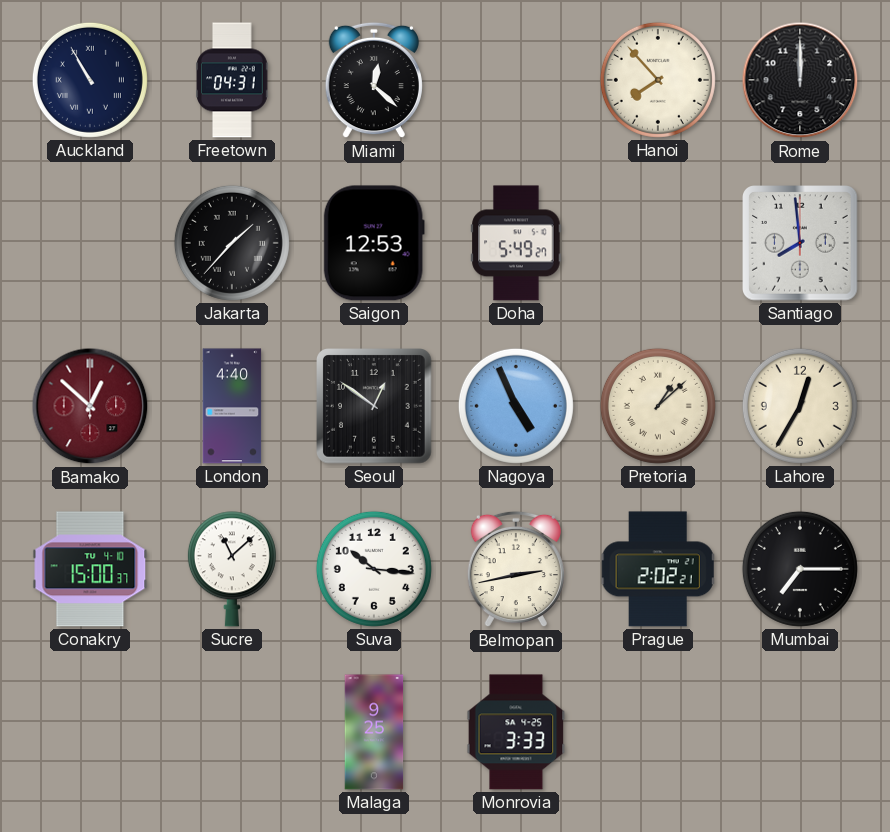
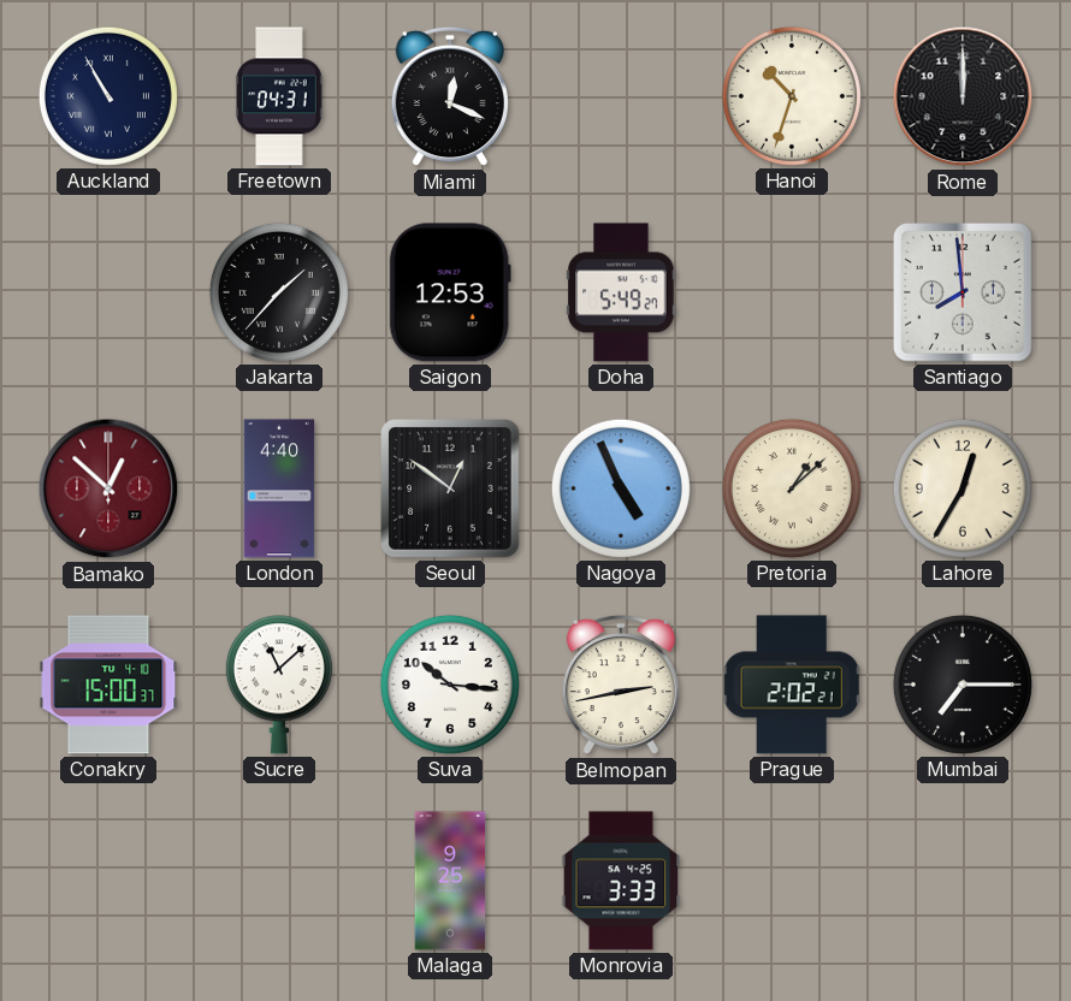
Miami: 12:22 -> 12:19 (450, 96)
Hanoi: 7:53 -> 10:33 (792, 96)
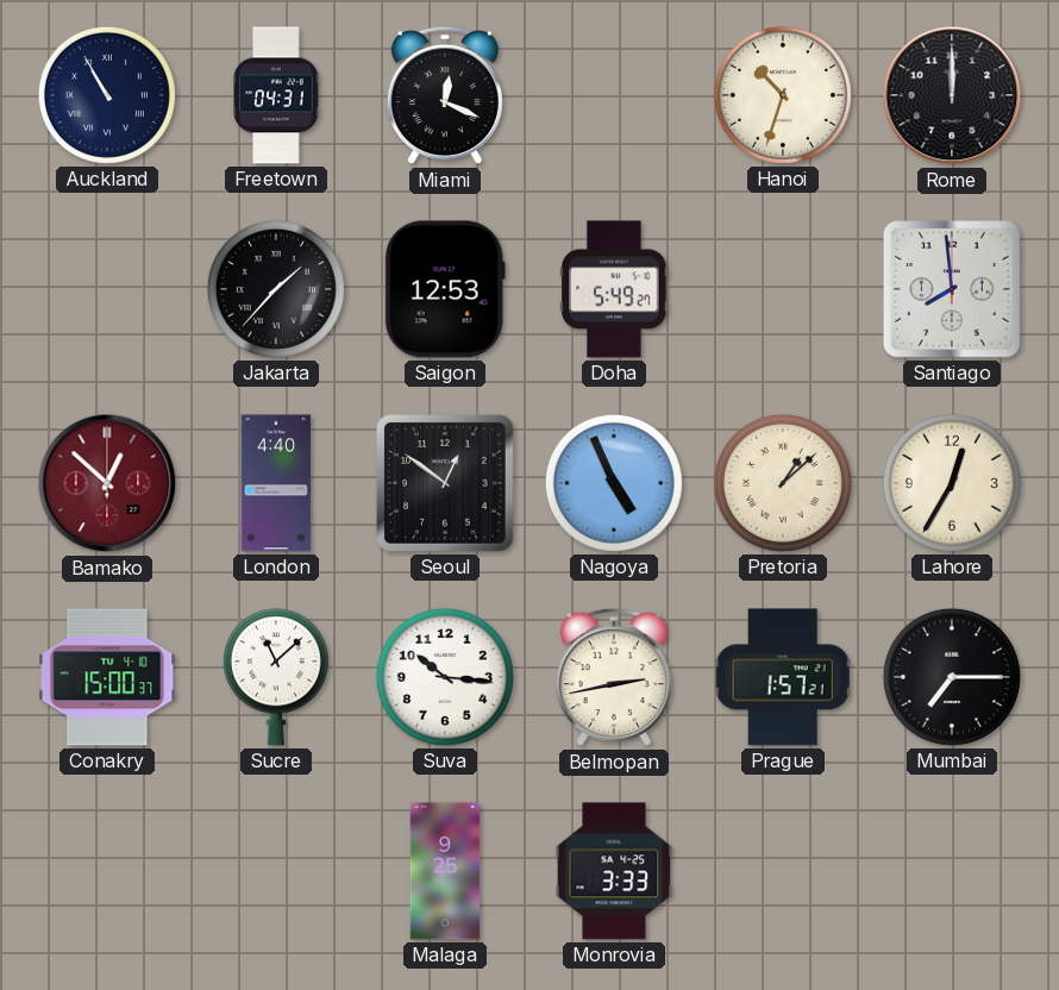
Prague: 2:02 -> 1:57 (783, 677)
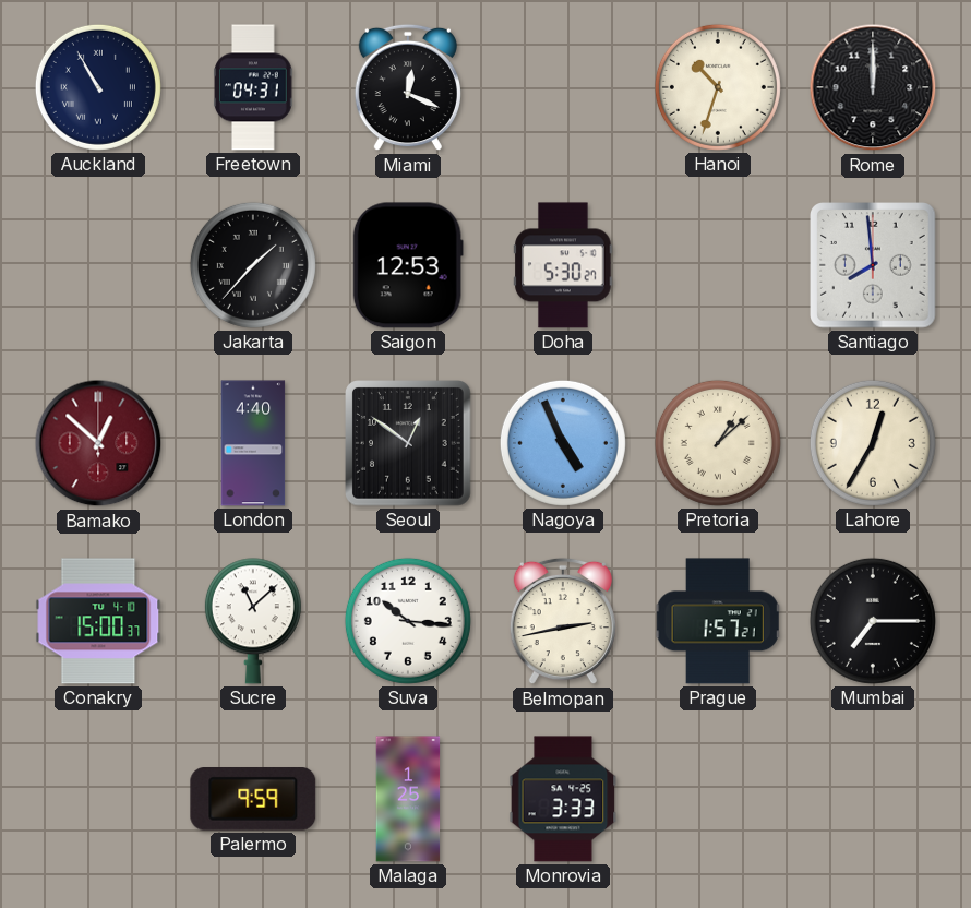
Doha: 5:49 -> 5:30 (563, 265)
Palermo: none -> 9:59 (253, 800)
Malaga: 9:25 -> 1:25 (408, 799)
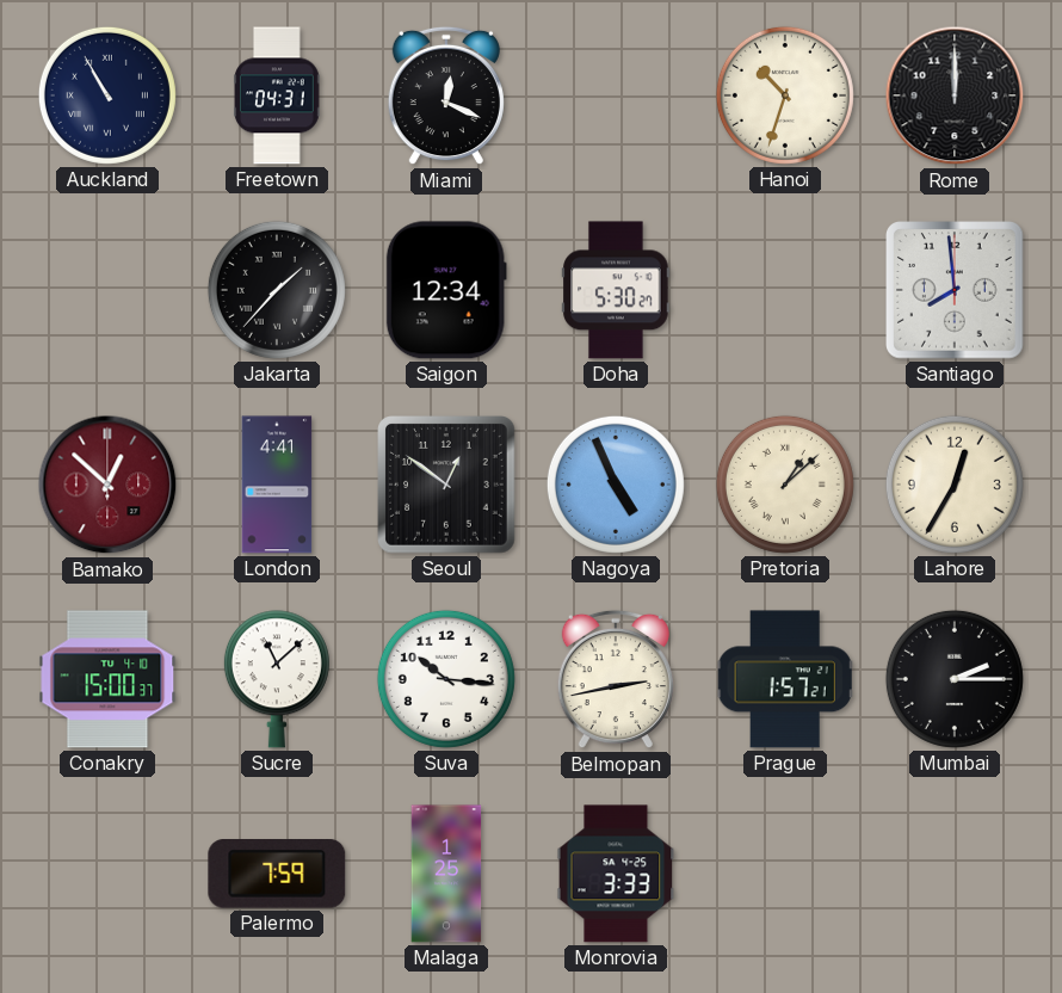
Saigon: 12:53 -> 12:34 (446, 290)
London: 4:40 -> 4:41 (277, 485)
Mumbai: 7:15 -> 2:15 (955, 679)
Palermo: 9:59 -> 7:59 (277, 875)
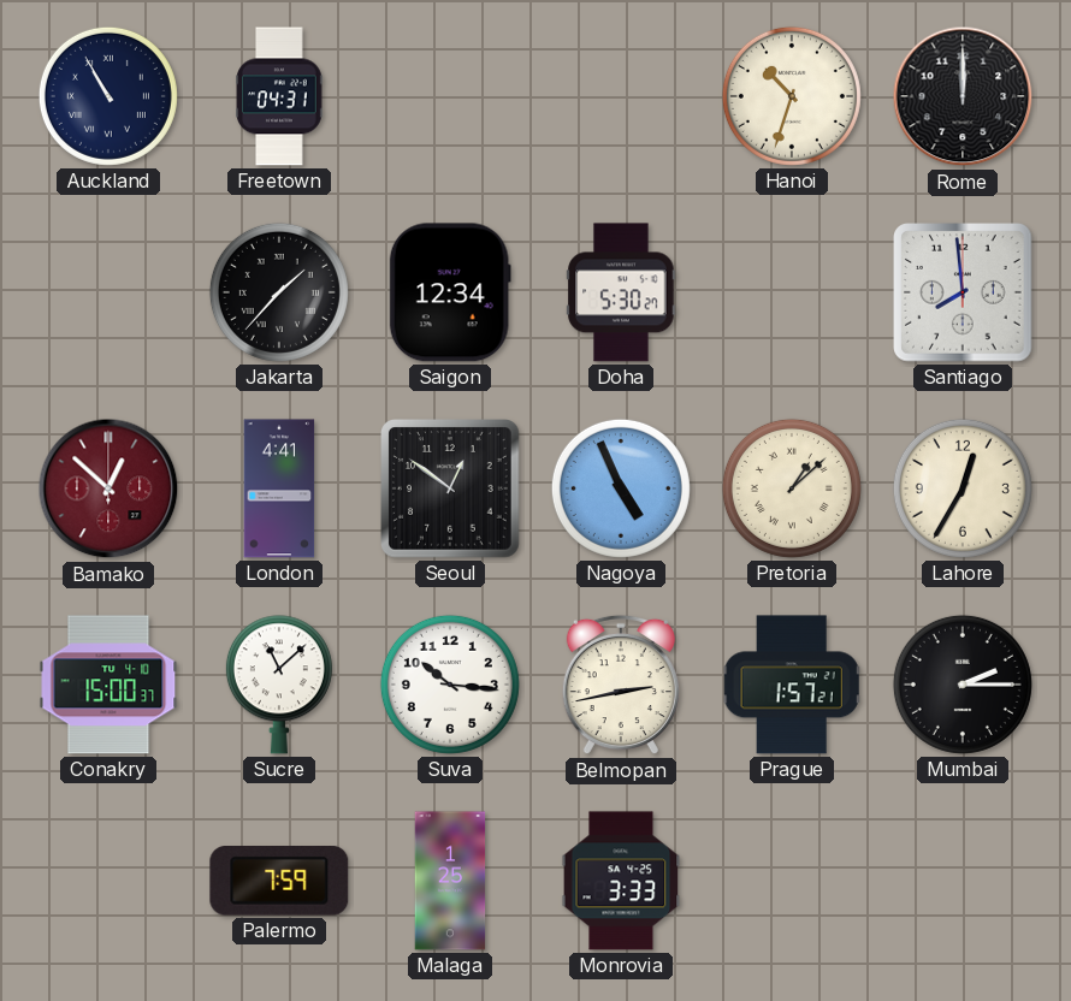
Miami: 12:19 -> none (446, 95)
